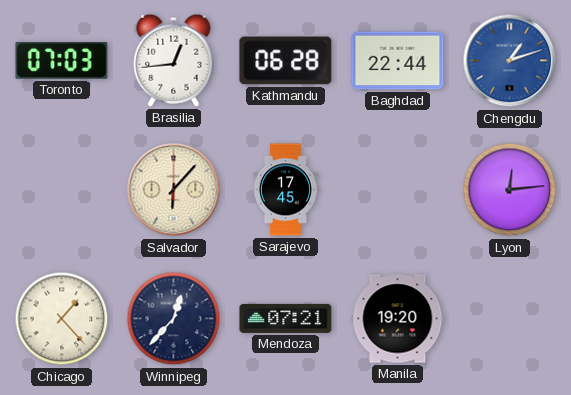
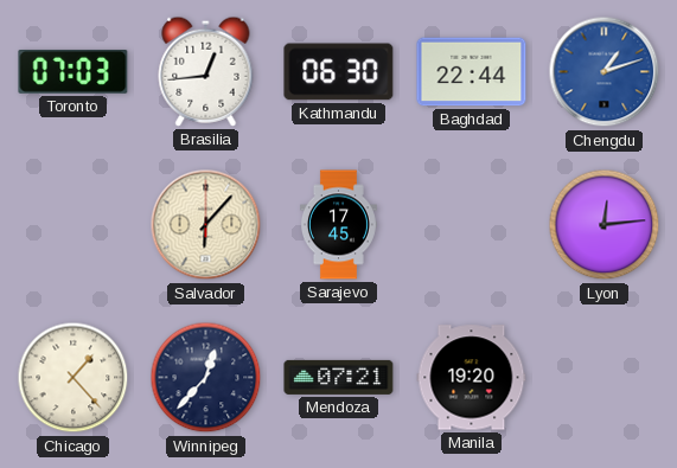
Kathmandu: 06:28 -> 06:30 (339, 72)
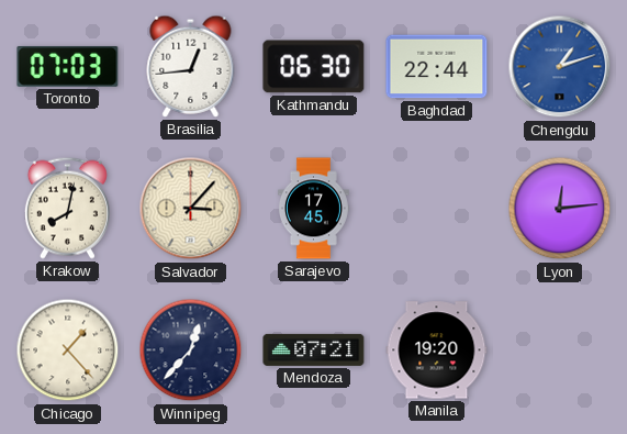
Krakow: none -> 8:02 (67, 208)
Salvador: 6:07 -> 3:07 (191, 209)
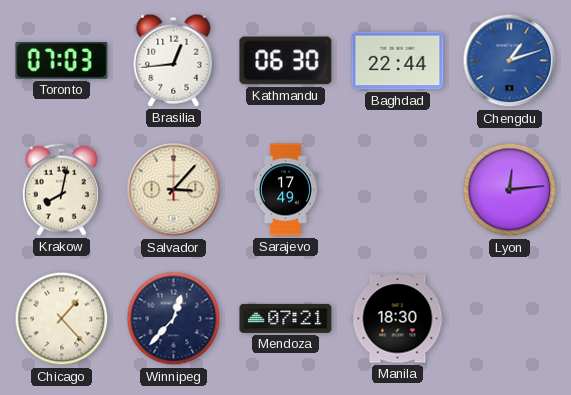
Sarajevo: 17:45 -> 17:49 (285, 190)
Manila: 19:20 -> 18:30 (398, 319)
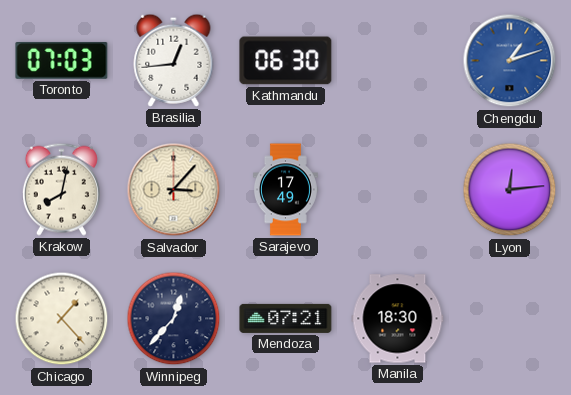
Baghdad: 22:44 -> none (398, 61)
